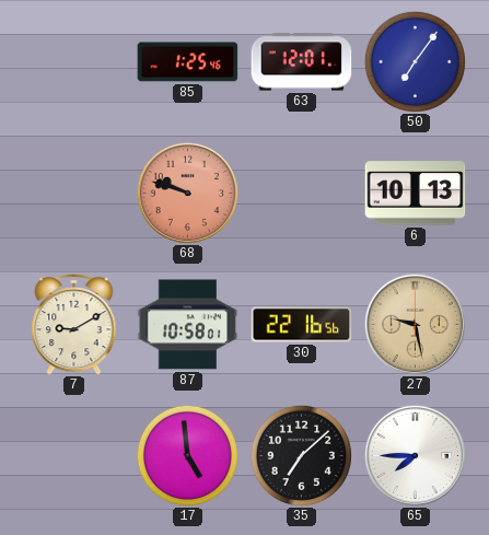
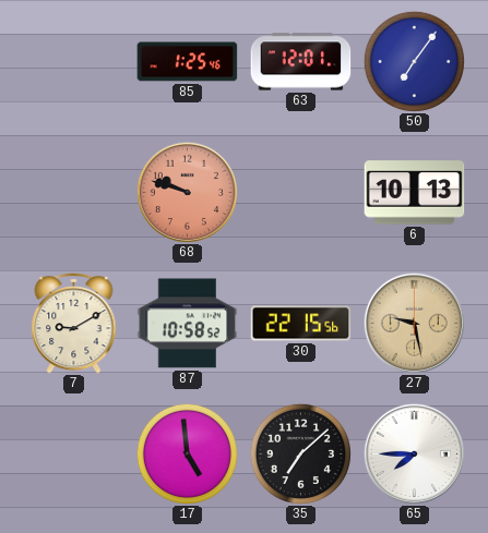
87: 10:58:01 -> 10:58:52 (188, 324)
30: 22:16 -> 22:15 (301, 324)
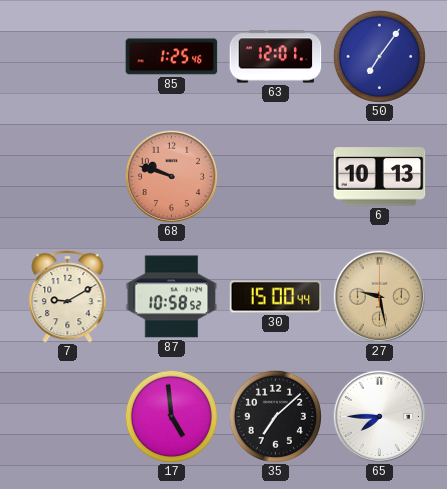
30: 22:15 -> 15:00 (276, 297)
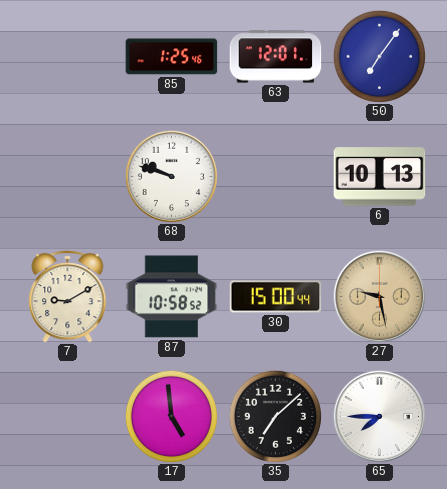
68 dial: salmon -> white (171, 176)
